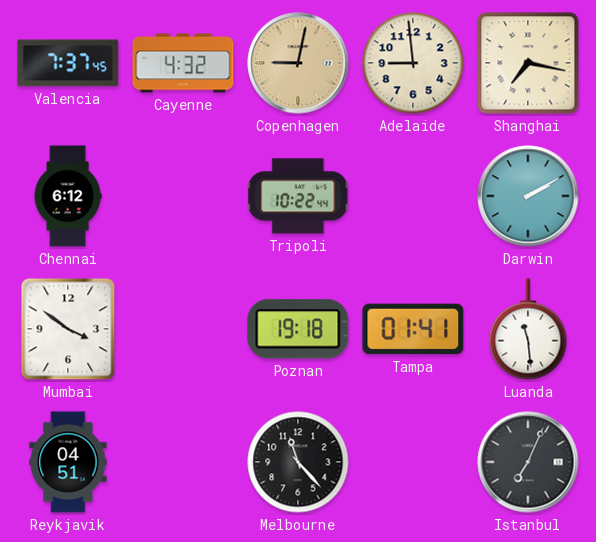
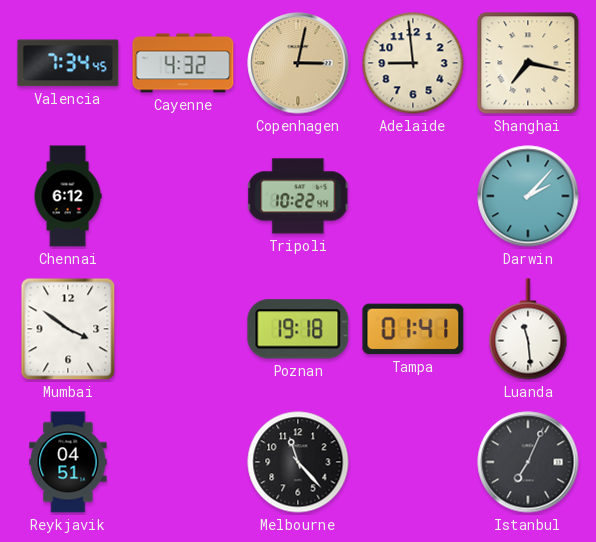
Valencia: 7:37 -> 7:34 (68, 63)
Copenhagen: 9:02 -> 3:02 (298, 63)
Darwin: 2:10 -> 2:07 (528, 196)
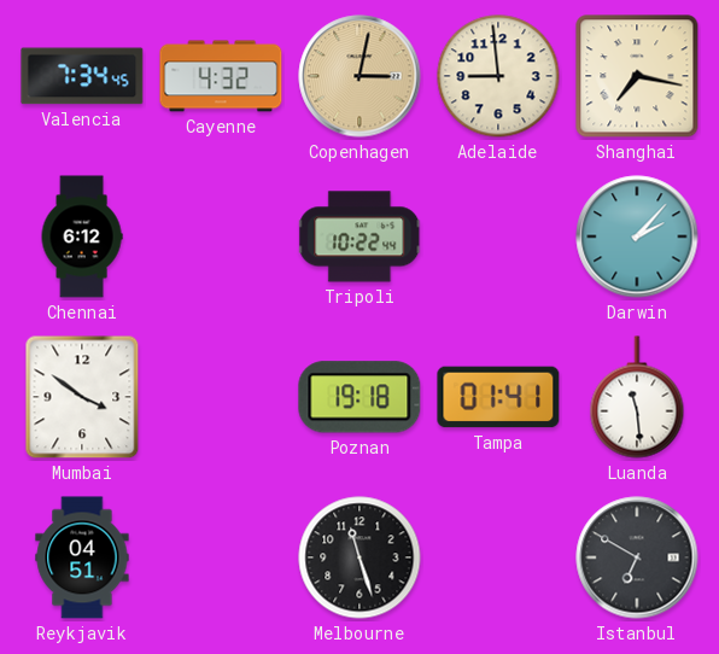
Melbourne: 11:23 -> 11:27 (359, 557)
Istanbul: 7:04 -> 6:50 (637, 557)
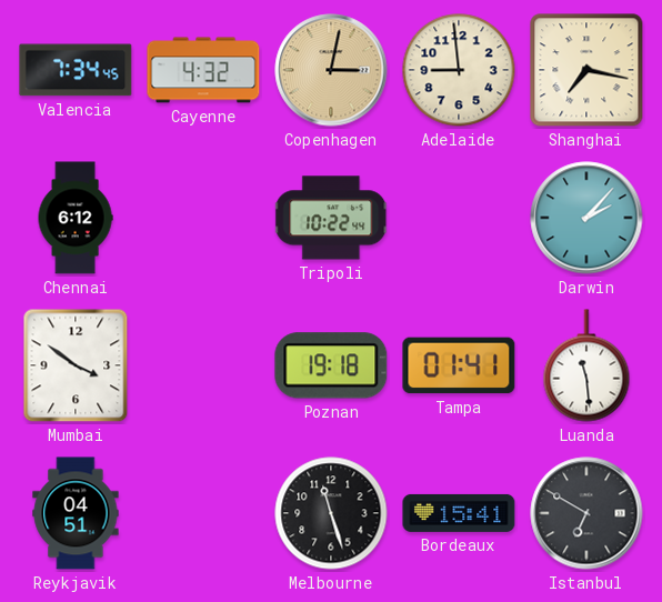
Bordeaux: none -> 15:41 (459, 513)
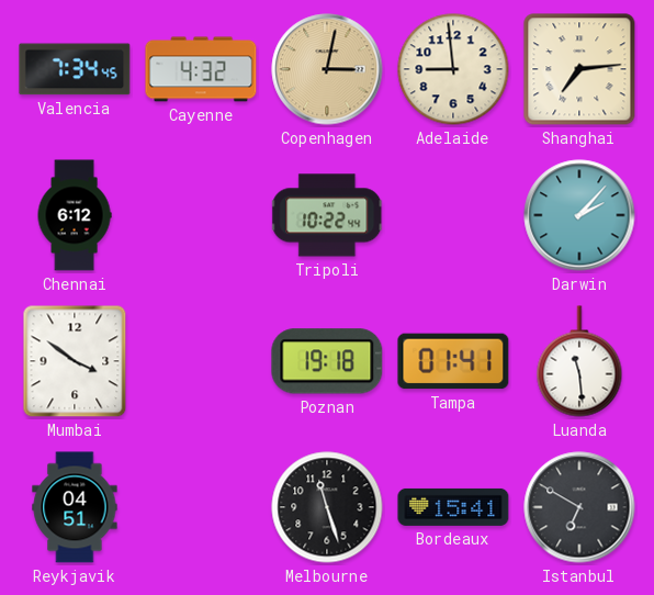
Shanghai: 7:17 -> 7:14 (579, 69)
